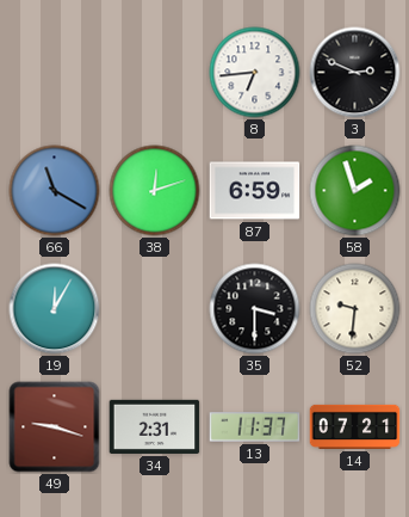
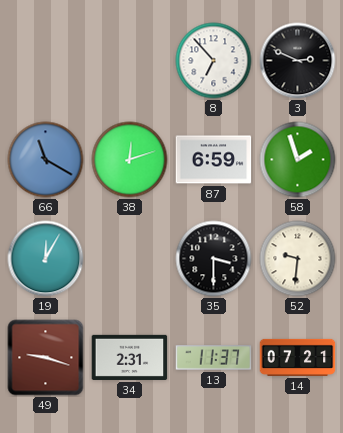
8: 6:44 -> 6:53 (214, 61)
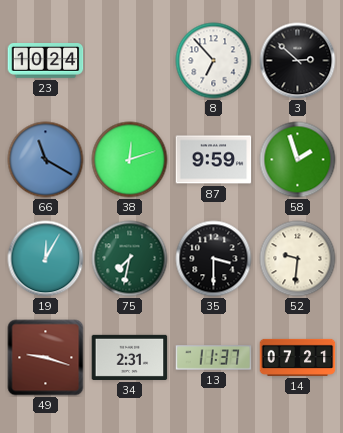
23: none -> 10:24 (46, 61)
3: 2:49 -> 2:52 (298, 61)
87: 6:59 -> 9:59 (214, 160)
75: none -> 7:32 (130, 259)
